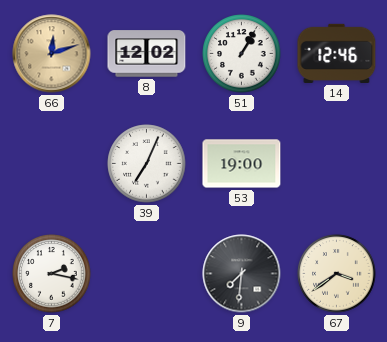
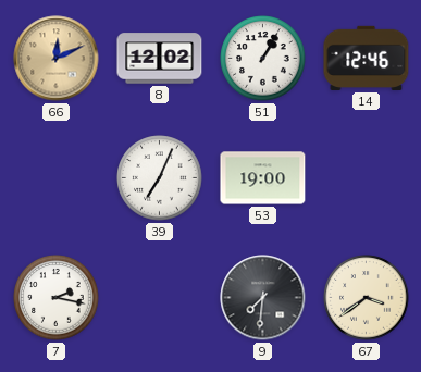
66: 12:12 -> 12:11 (57, 59)
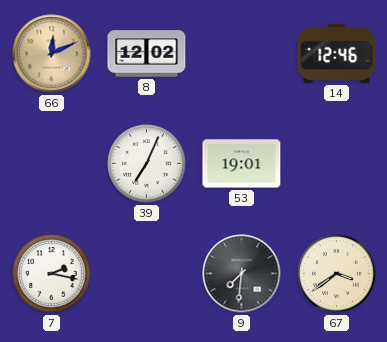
51: 1:05 -> none (263, 59)
53: 19:00 -> 19:01 (242, 164)
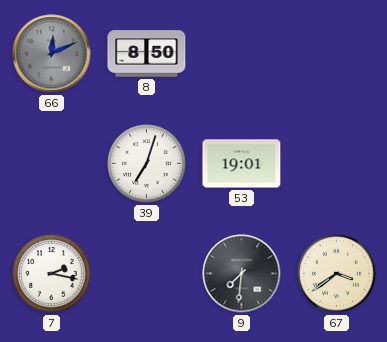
66 dial: champagne -> grey (52, 54)
8: 12:02 -> 8:50 (147, 54)
14: 12:46 -> none (337, 53)
39: 7:04 -> 7:03 (147, 164)
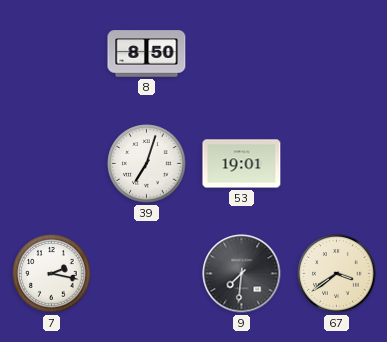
66: 12:11 -> none (52, 54)
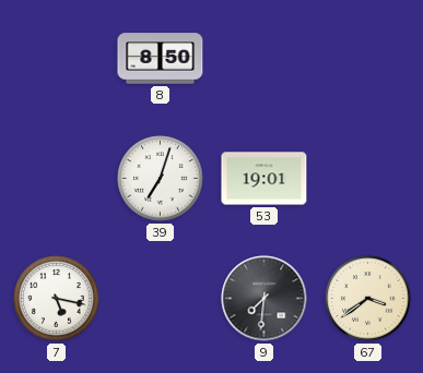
7: 2:17 -> 5:17 (57, 299)
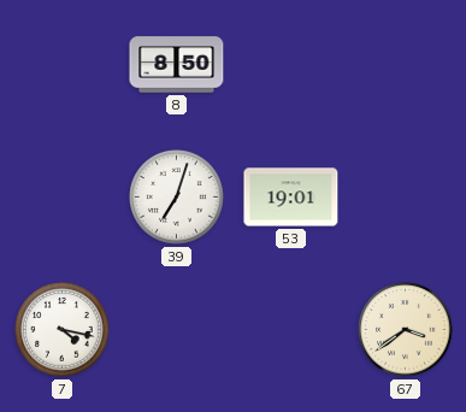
7: 5:17 -> 4:17 (63, 330)
9: 7:31 -> none (265, 299)
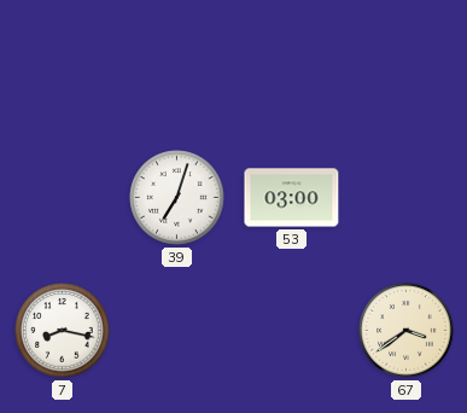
8: 8:50 -> none (177, 65)
53: 19:01 -> 03:00 (292, 198)
7: 4:17 -> 8:17 (63, 331)
